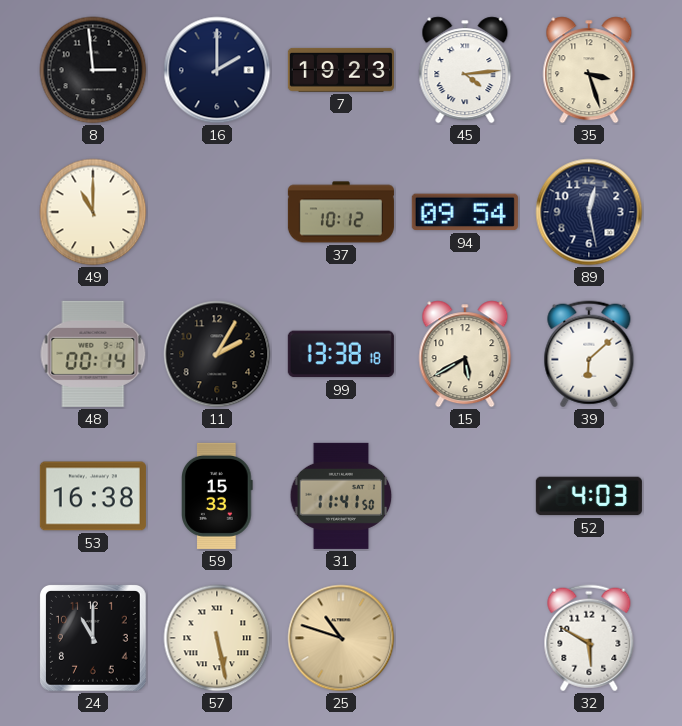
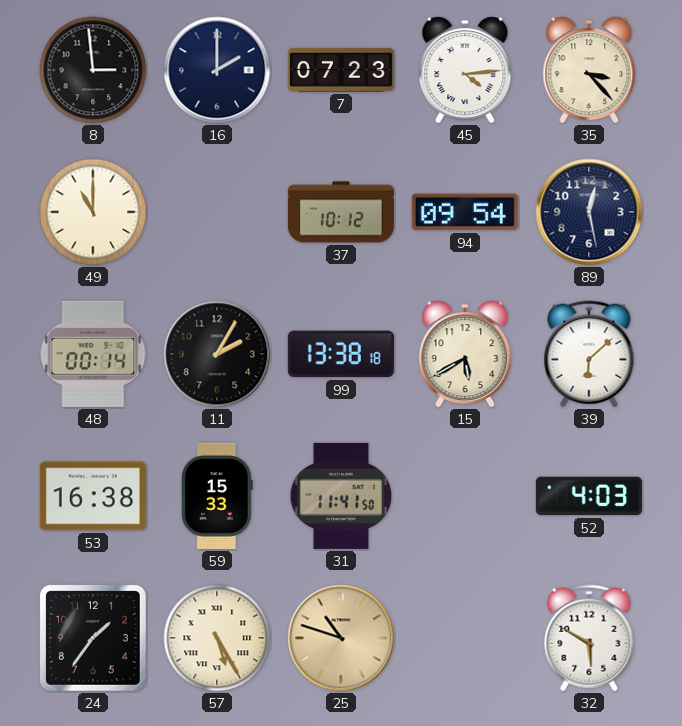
7: 19:23 -> 07:23 (341, 70)
35: 3:27 -> 3:23 (589, 70)
24: 11:00 -> 1:36 (94, 639)
57: 5:28 -> 5:25 (217, 638)
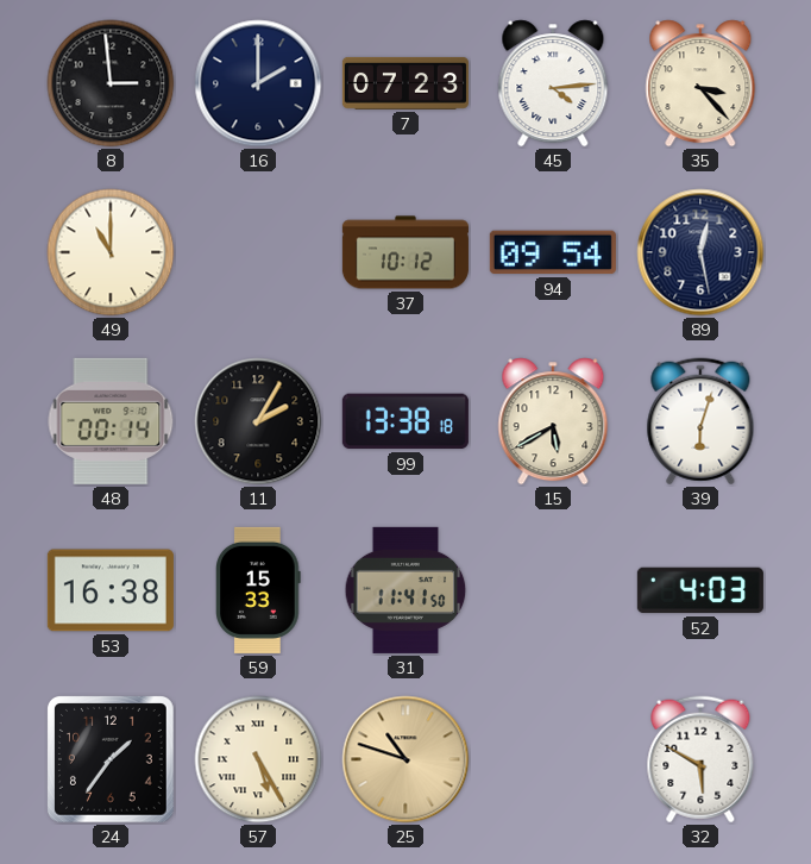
39: 6:08 -> 6:03 (700, 421)
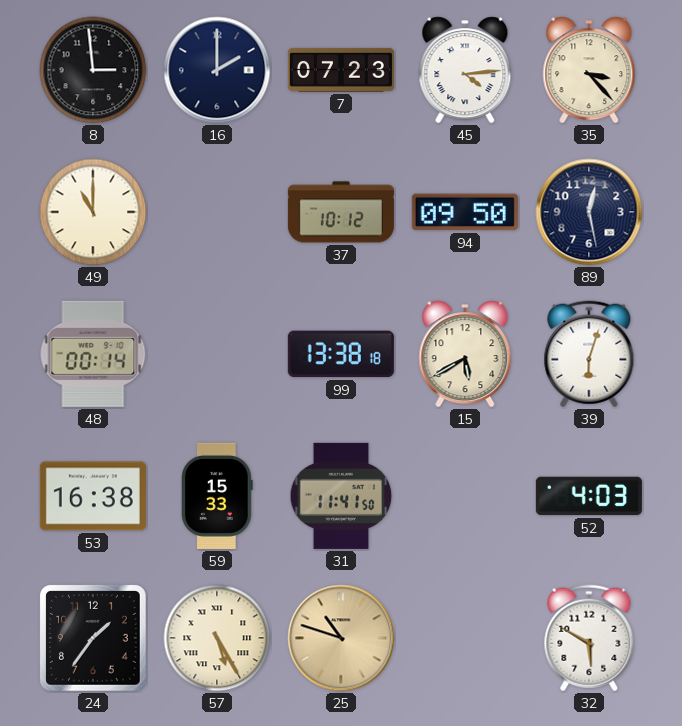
94: 09:54 -> 09:50 (465, 212)
11: 2:05 -> none (258, 421)
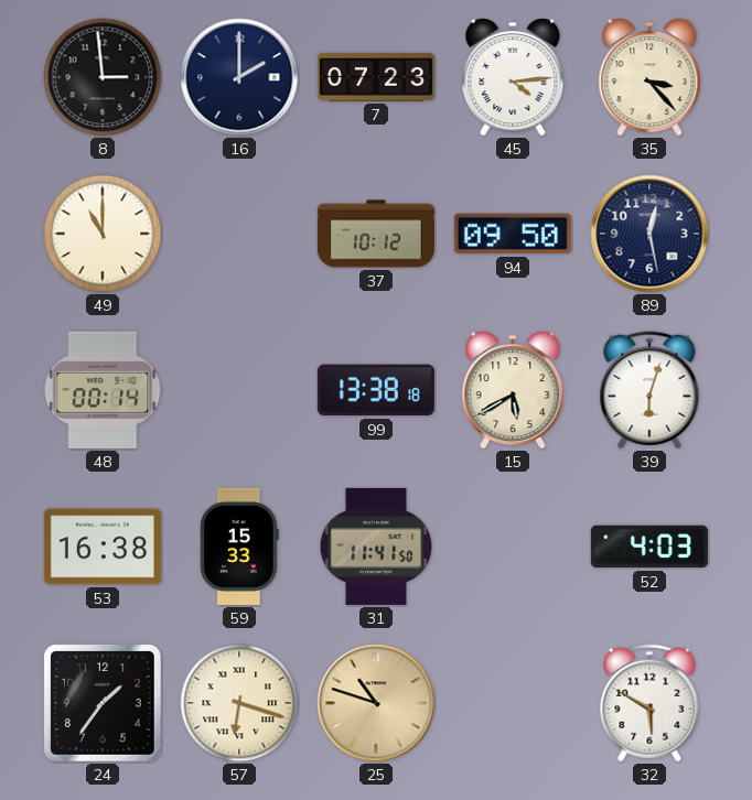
57: 5:25 -> 6:18 (239, 703)
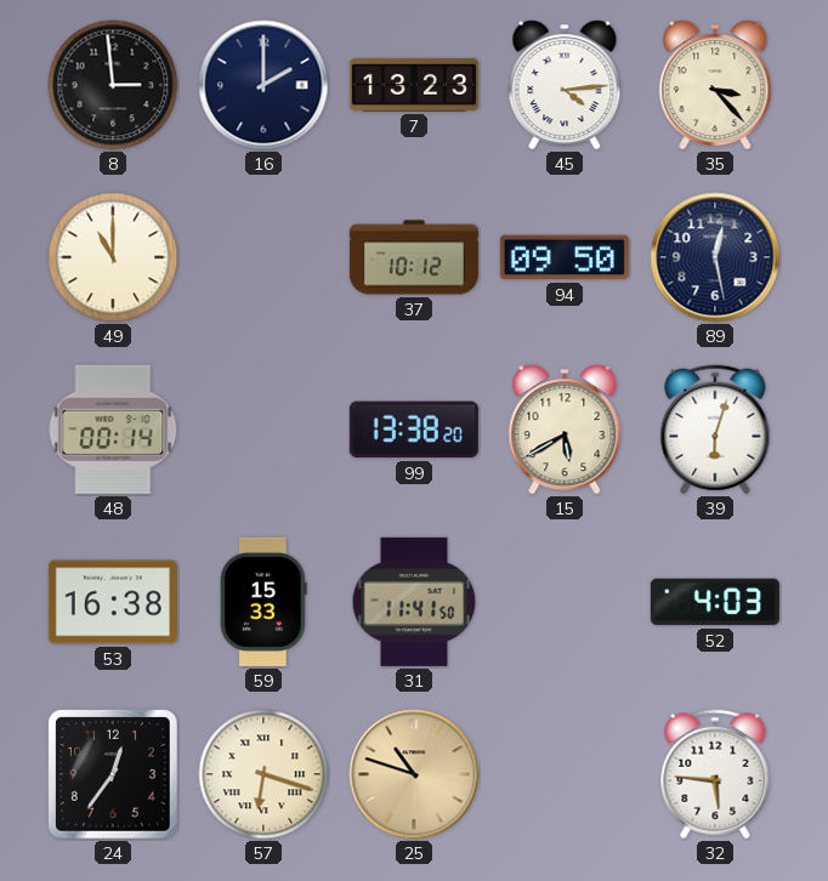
7: 07:23 -> 13:23 (414, 85)
99: 13:38:18 -> 13:38:20 (414, 430)
24: 1:36 -> 12:36 (114, 775)
32: 5:50 -> 5:46 (715, 774)
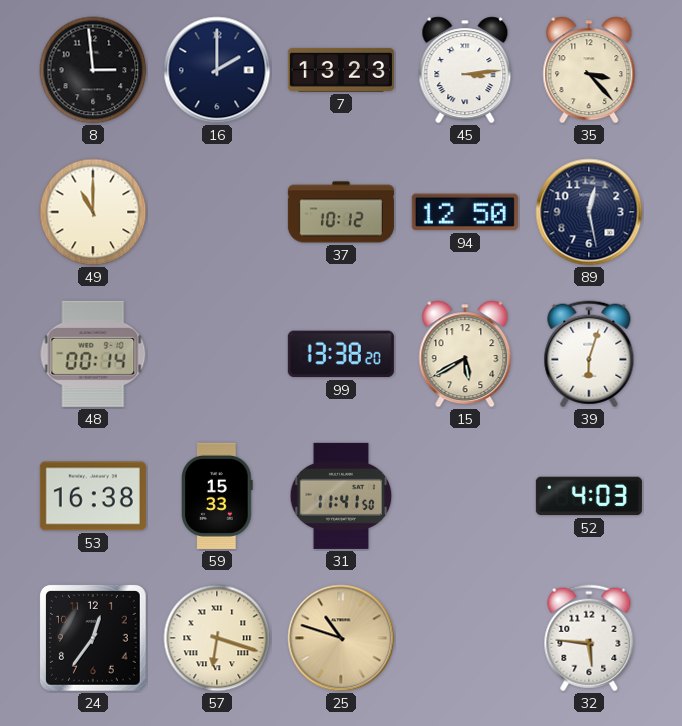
45: 4:14 -> 3:14 (465, 70)
94: 09:50 -> 12:50 (465, 212)
